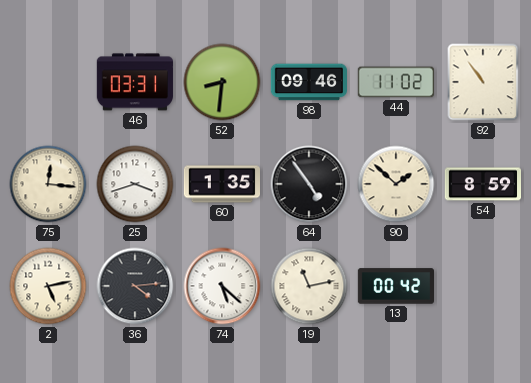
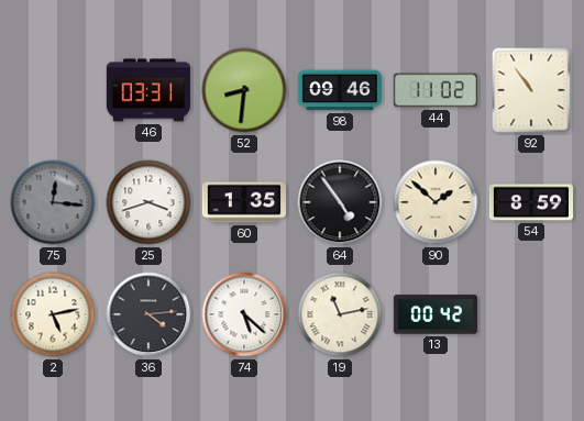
75 dial: cream -> grey (53, 202)
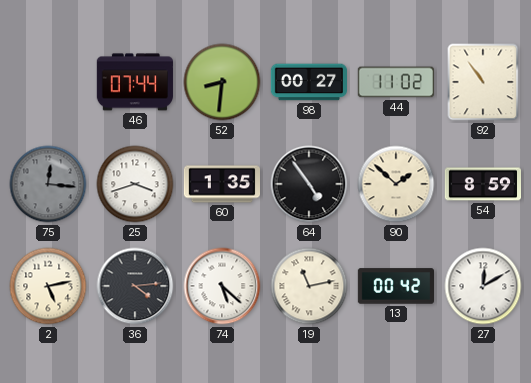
46: 03:31 -> 07:44 (135, 82)
98: 09:46 -> 00:27 (308, 82)
27: none -> 12:10 (483, 286)
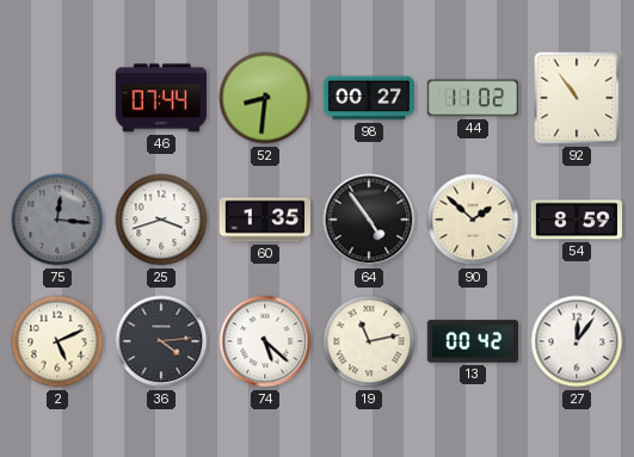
2: 5:13 -> 5:11 (57, 341)
27: 12:10 -> 12:06 (577, 341)
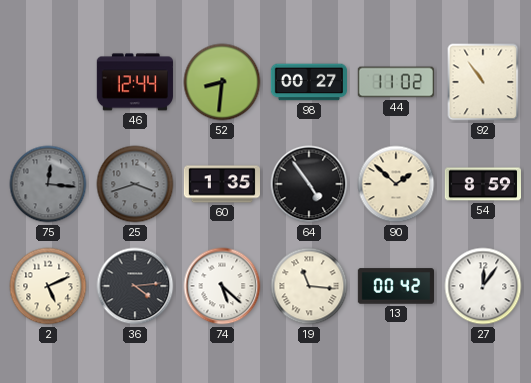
46: 07:44 -> 12:44 (135, 82)
25 dial: white -> grey (135, 184)
19: 11:13 -> 11:16 (309, 286)
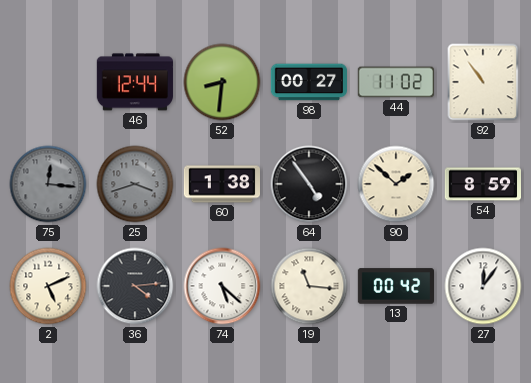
60: 1:35 -> 1:38 (221, 184)
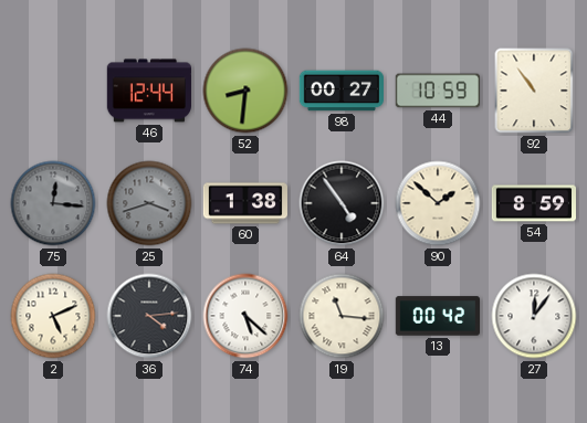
44: 11:02 -> 10:59 (437, 91)
